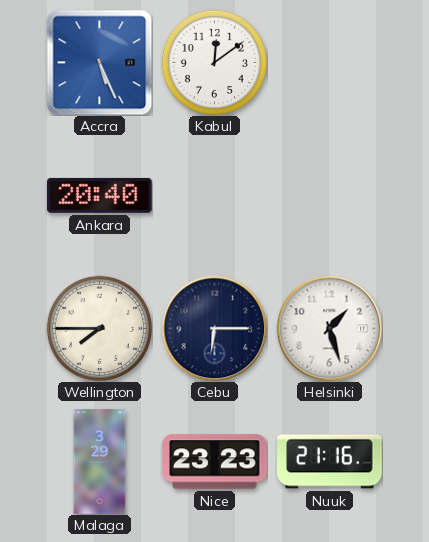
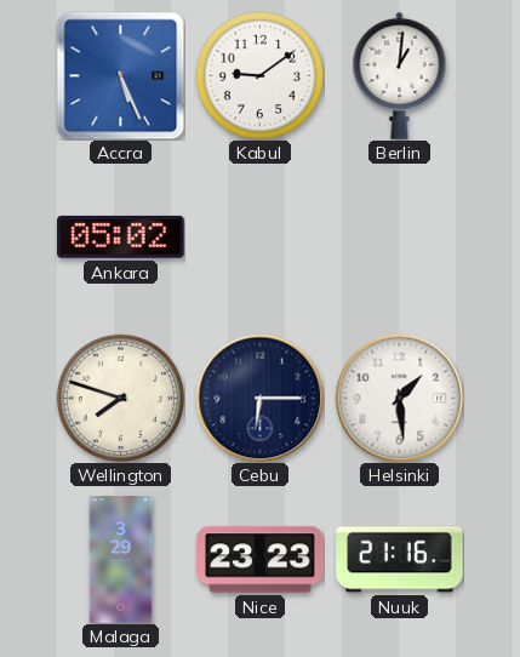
Kabul: 12:09 -> 9:09 (259, 75)
Berlin: none -> 1:01 (400, 75)
Ankara: 20:40 -> 05:02 (121, 236)
Wellington: 7:45 -> 7:48 (120, 398)
Helsinki: 1:27 -> 1:29 (399, 398)
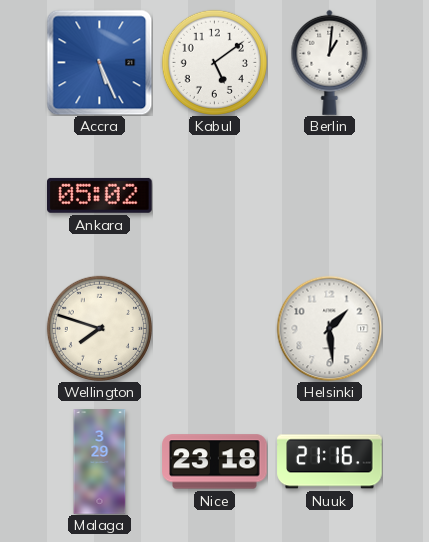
Kabul: 9:09 -> 5:09 (214, 62)
Cebu: 6:15 -> none (259, 398)
Nice: 23:23 -> 23:18 (215, 462)
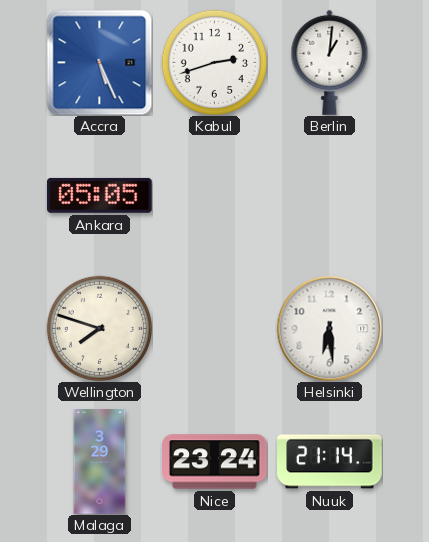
Kabul: 5:09 -> 2:42 (214, 62)
Ankara: 05:02 -> 05:05 (100, 195)
Helsinki: 1:29 -> 6:29 (329, 328)
Nice: 23:18 -> 23:24 (215, 462)
Nuuk: 21:16 -> 21:14 (330, 462)
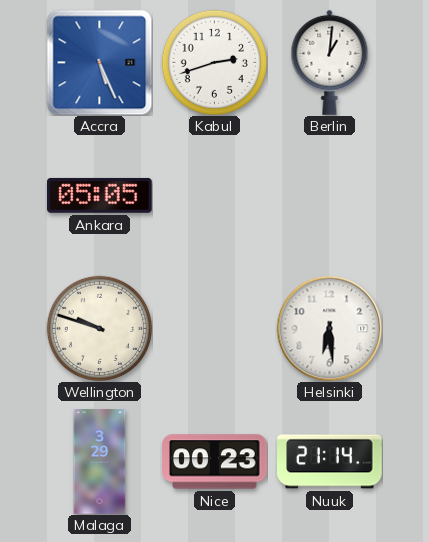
Wellington: 7:48 -> 9:48 (99, 328)
Nice: 23:24 -> 00:23 (215, 462)
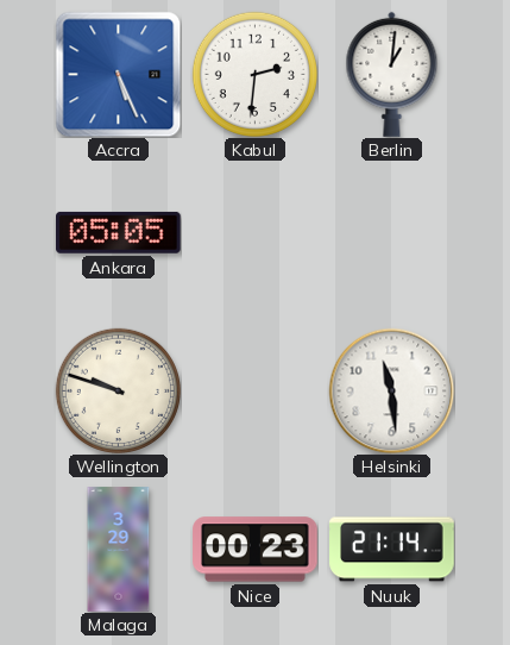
Kabul: 2:42 -> 2:31 (254, 74)
Helsinki: 6:29 -> 11:29 (391, 390)
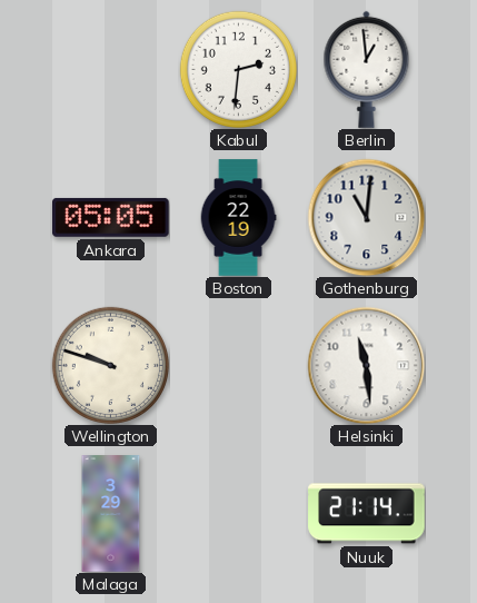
Accra: 5:26 -> none (118, 74)
Berlin: 1:01 -> 12:59 (367, 69)
Boston: none -> 22:19 (238, 218)
Gothenburg: none -> 11:01 (366, 217)
Nice: 00:23 -> none (256, 550)
